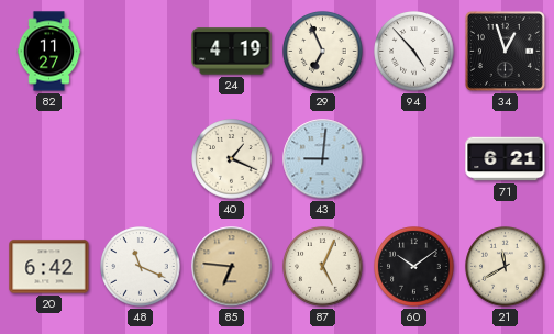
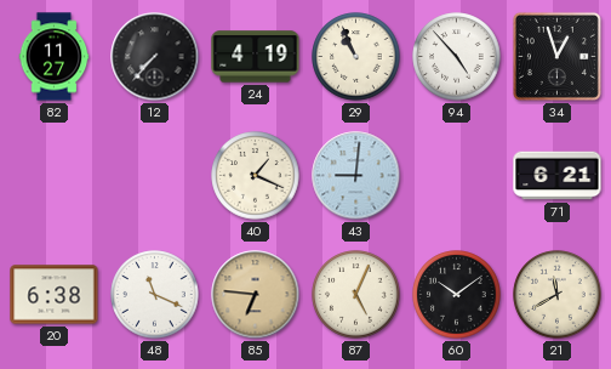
12: none -> 7:37 (155, 57)
29: 6:56 -> 10:56 (356, 57)
20: 6:42 -> 6:38 (55, 295)
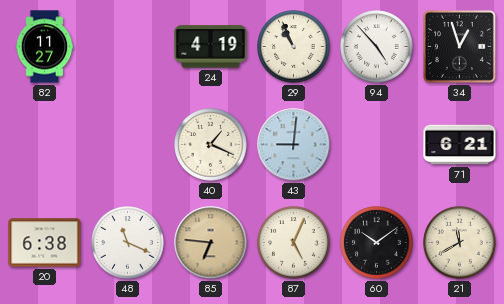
12: 7:37 -> none (155, 57)
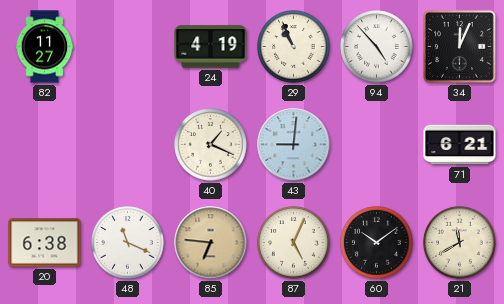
34: 12:57 -> 12:04 (459, 46)
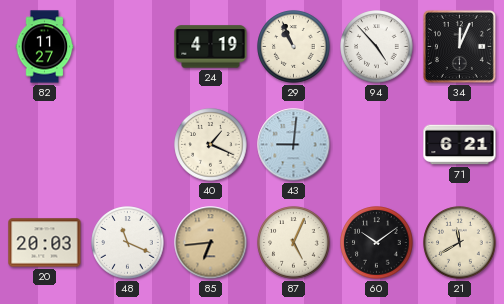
20: 6:38 -> 20:03 (45, 243)
85: 6:46 -> 6:44 (211, 243)
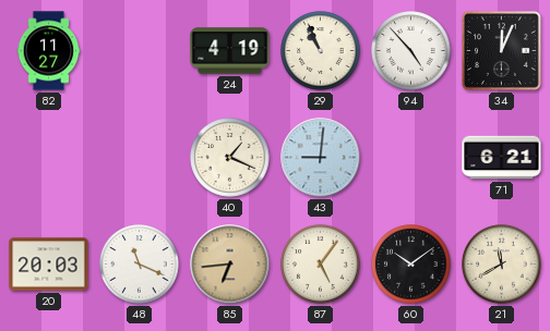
87: 5:04 -> 5:06 (321, 265)
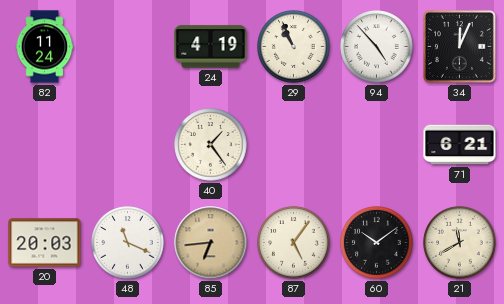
82: 11:27 -> 11:24 (45, 47)
40: 1:19 -> 1:24 (211, 145)
43: 9:01 -> none (321, 158)
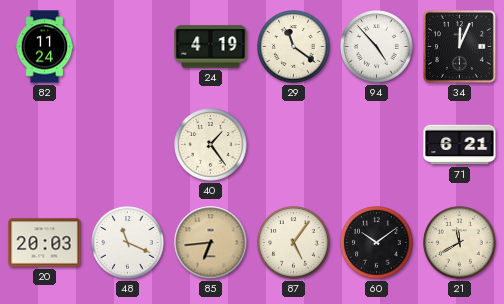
29: 10:56 -> 11:21 (294, 47)
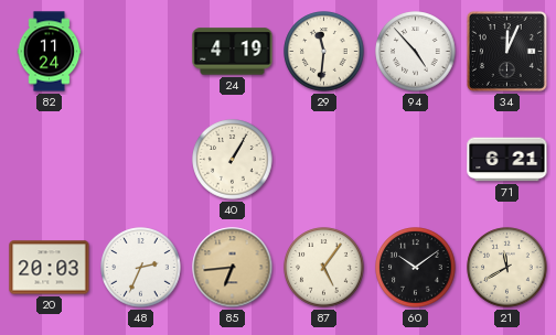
29: 11:21 -> 11:31 (324, 52)
40: 1:24 -> 1:05 (233, 160)
48: 11:19 -> 2:34 (141, 268)
